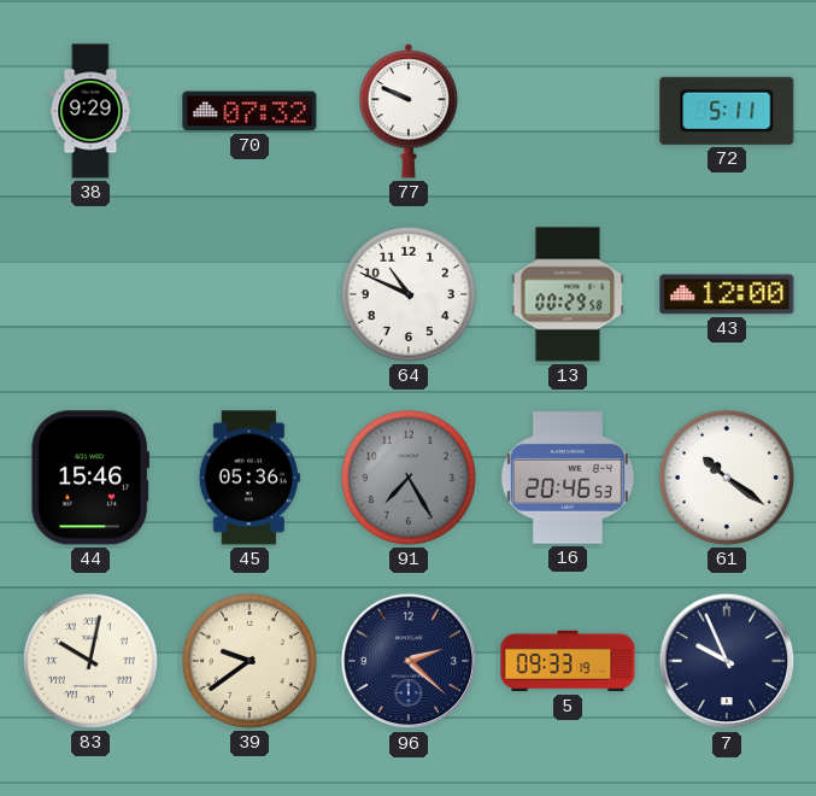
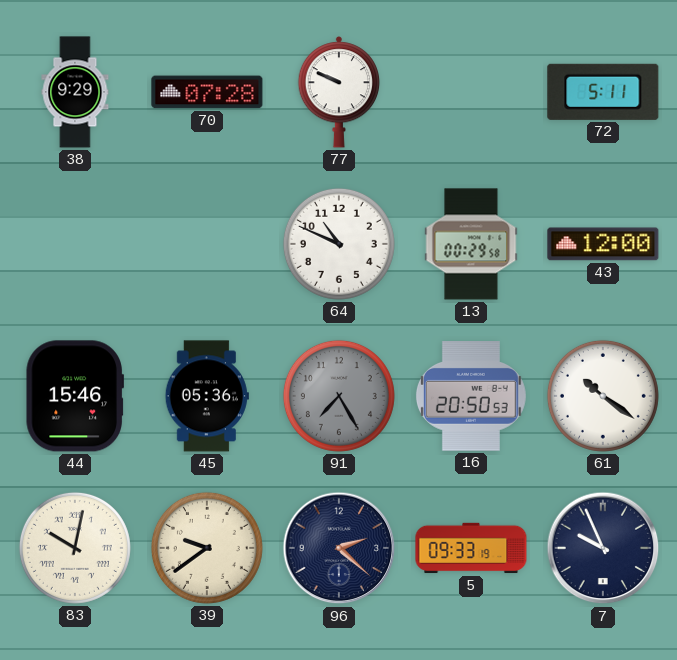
70: 07:32 -> 07:28 (207, 92)
16: 20:46 -> 20:50 (471, 396)
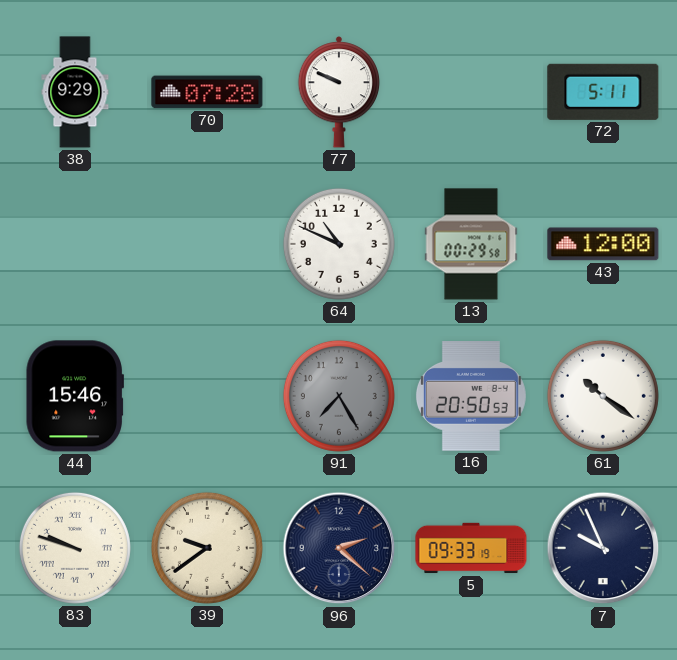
45: 05:36 -> none (207, 396)
83: 10:02 -> 9:48 (75, 548)
